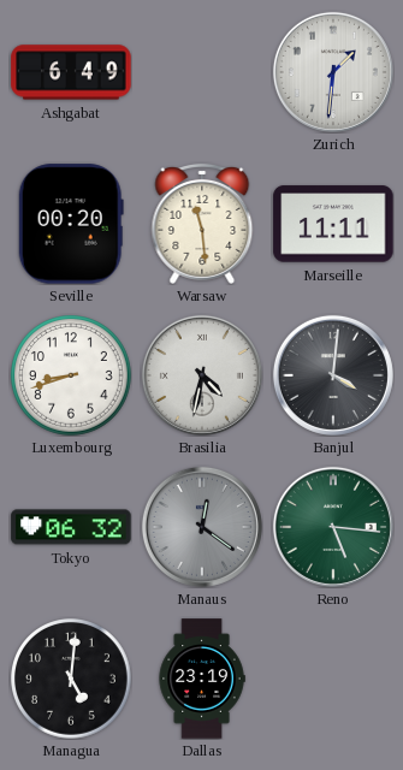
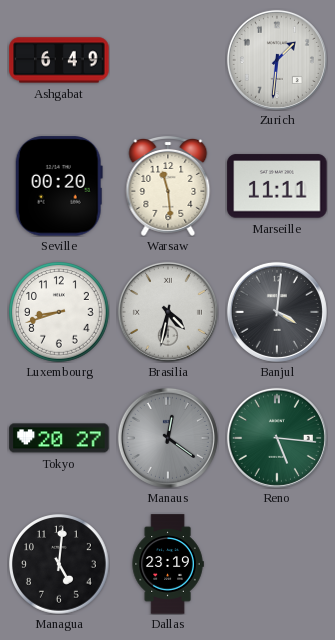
Tokyo: 06:32 -> 20:27 (59, 438)
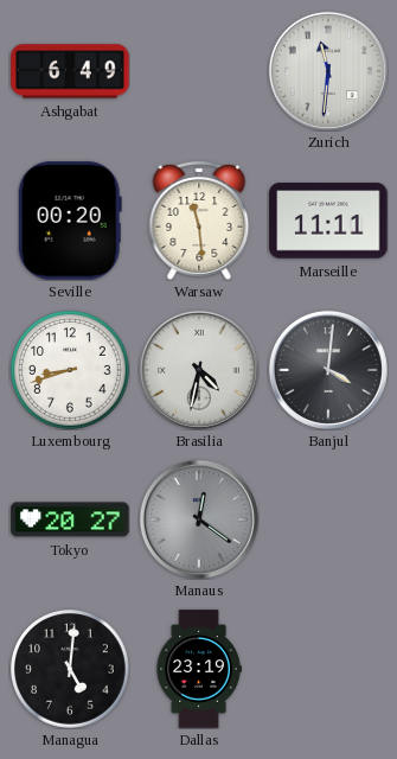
Zurich: 1:31 -> 11:31 (328, 71)
Reno: 5:16 -> none (277, 438)
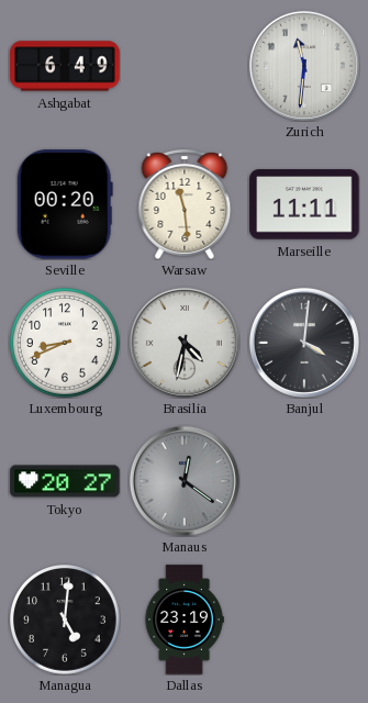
Luxembourg: 8:42 -> 8:41 (66, 344)
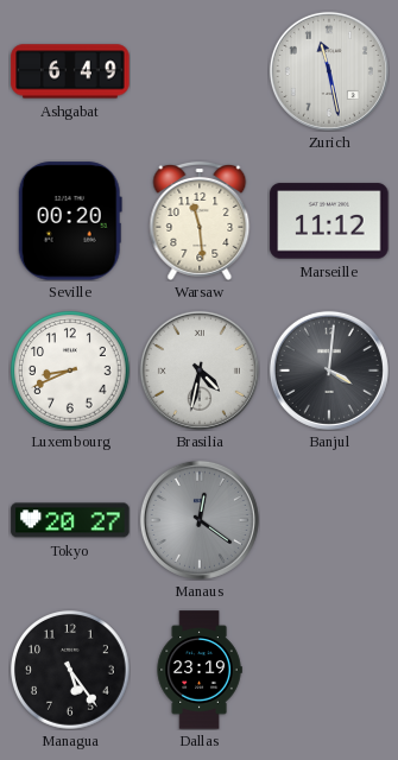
Zurich: 11:31 -> 11:28 (329, 71)
Marseille: 11:11 -> 11:12 (329, 221)
Managua: 5:01 -> 5:24 (71, 671)
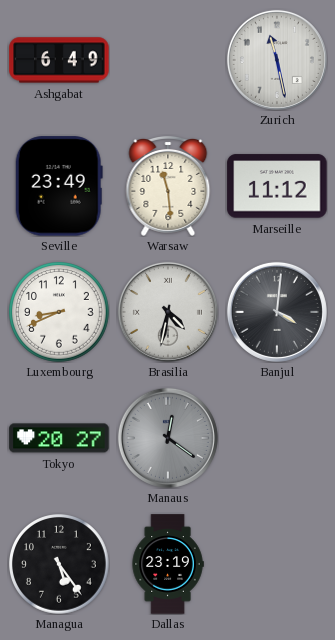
Seville: 00:20 -> 23:49 (59, 186)
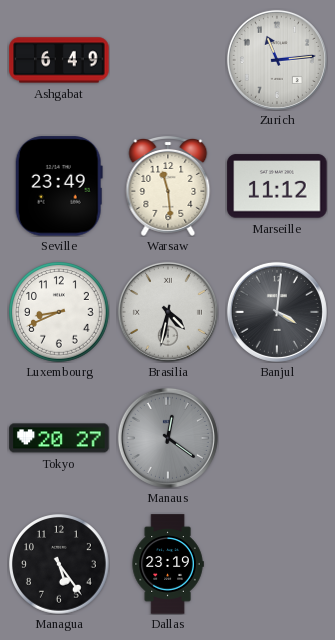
Zurich: 11:28 -> 11:14 (277, 60)
